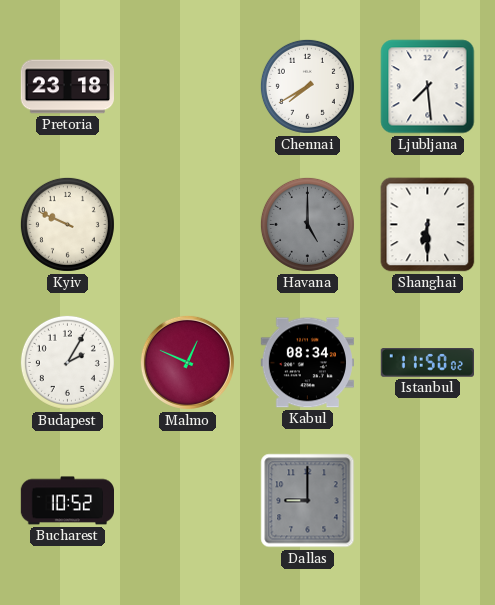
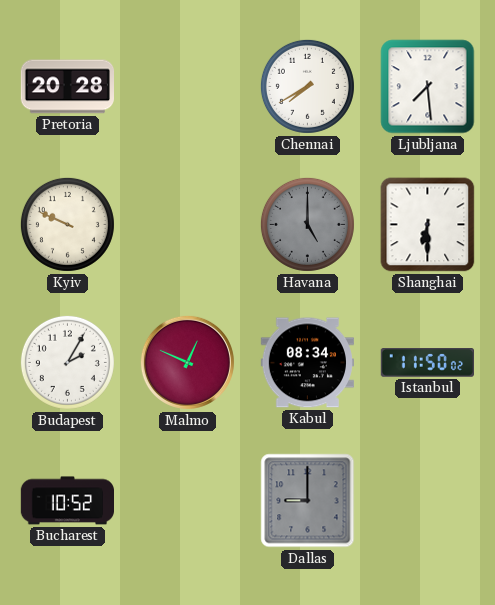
Pretoria: 23:18 -> 20:28 (67, 87)
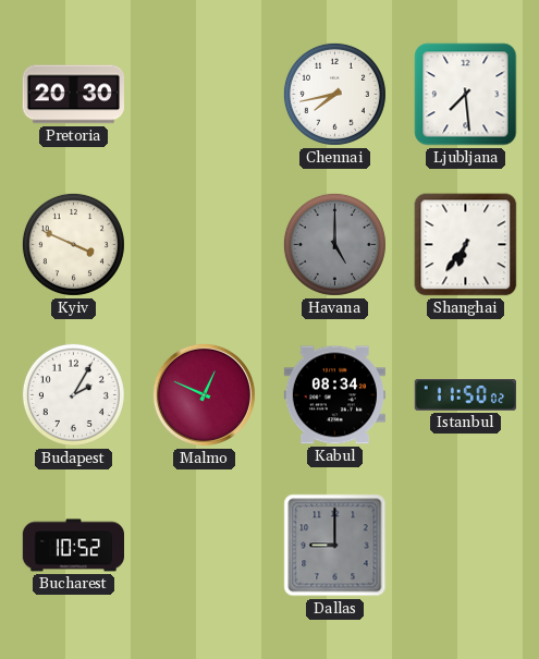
Pretoria: 20:28 -> 20:30 (73, 95)
Chennai: 7:40 -> 7:43 (334, 94)
Kyiv: 9:49 -> 3:49 (73, 244)
Shanghai: 6:30 -> 6:36 (466, 245)
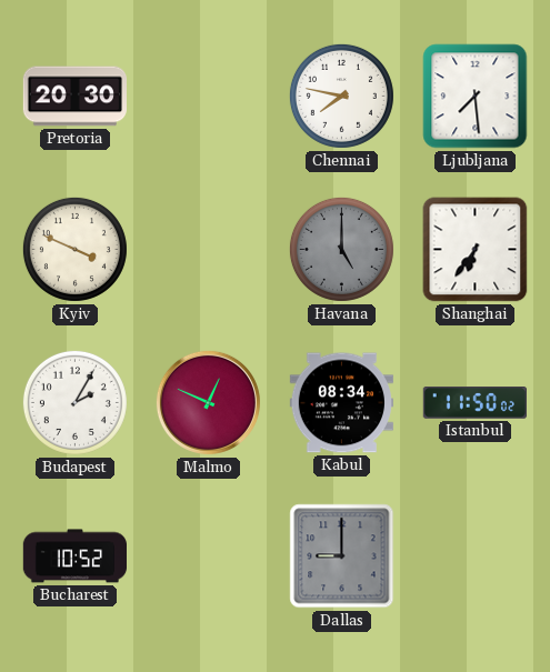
Chennai: 7:43 -> 7:47 (341, 96)
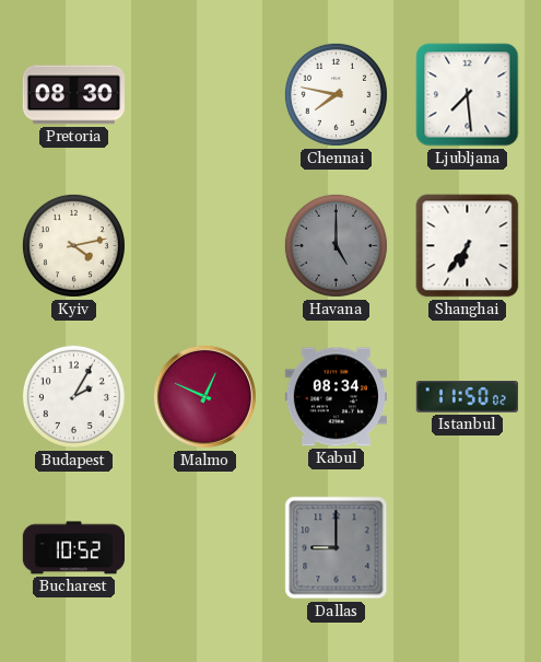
Pretoria: 20:30 -> 08:30 (73, 95)
Kyiv: 3:49 -> 4:13 (73, 245)
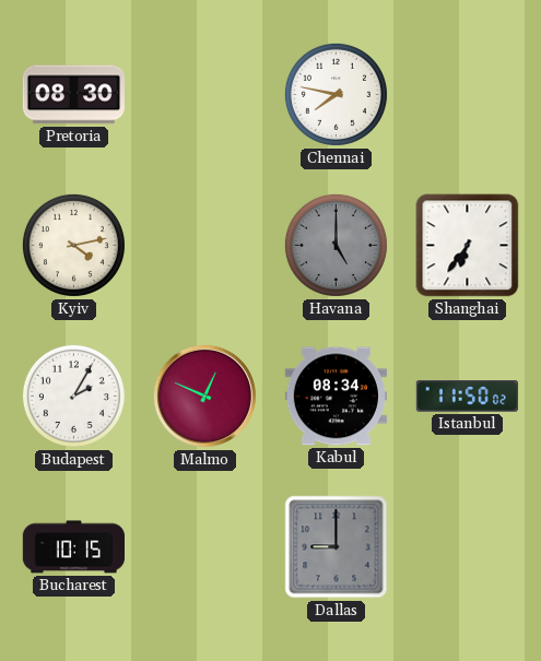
Ljubljana: 7:29 -> none (468, 95)
Bucharest: 10:52 -> 10:15 (73, 547)
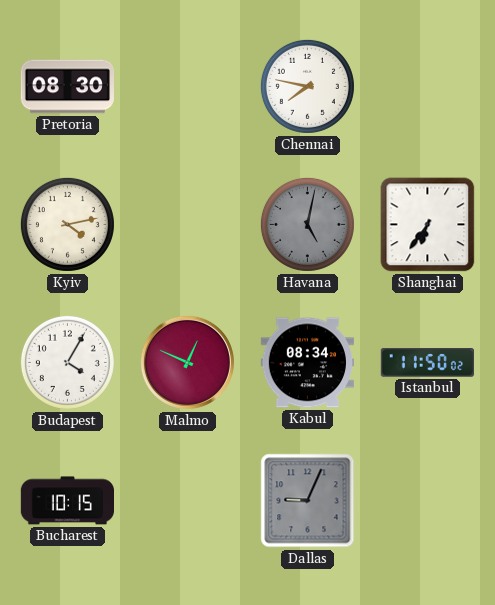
Havana: 5:00 -> 5:02 (307, 224)
Budapest: 2:05 -> 4:05 (67, 362)
Dallas: 9:00 -> 9:04 (308, 501)
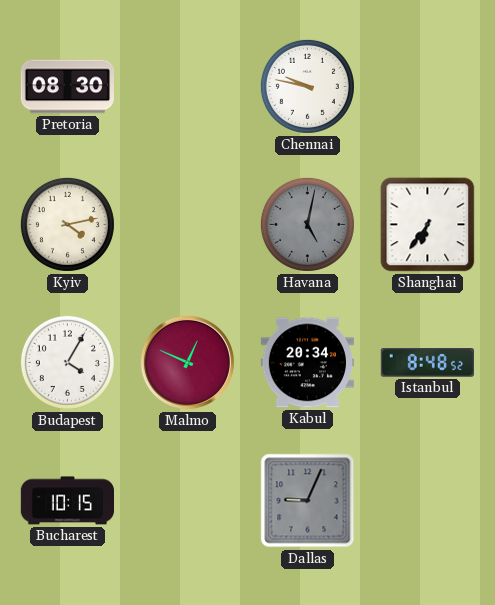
Chennai: 7:47 -> 9:47 (307, 86)
Kabul: 08:34 -> 20:34 (307, 363)
Istanbul: 11:50 -> 8:48 (427, 363)
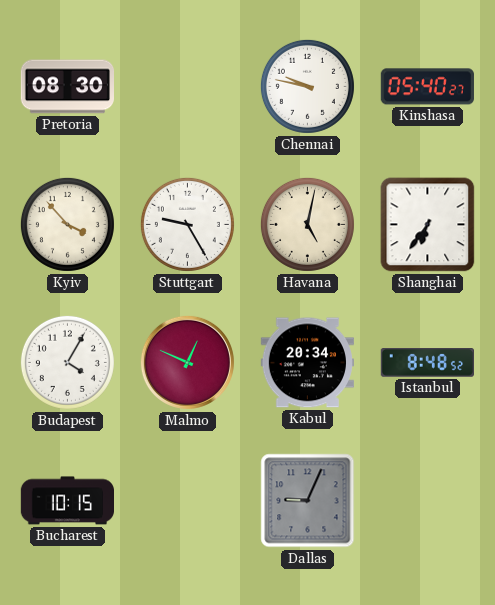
Kinshasa: none -> 05:40 (427, 87)
Kyiv: 4:13 -> 3:53 (67, 224)
Stuttgart: none -> 9:25 (187, 224)
Havana dial: grey -> cream (307, 224)
